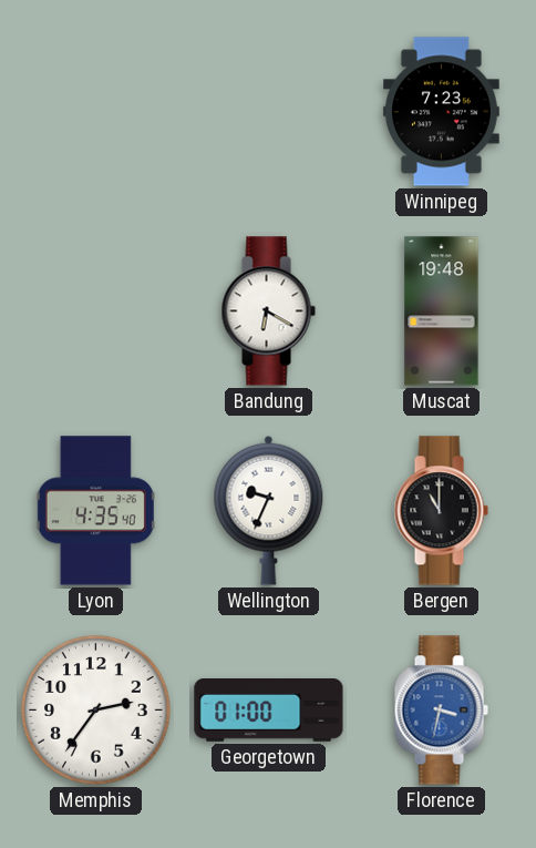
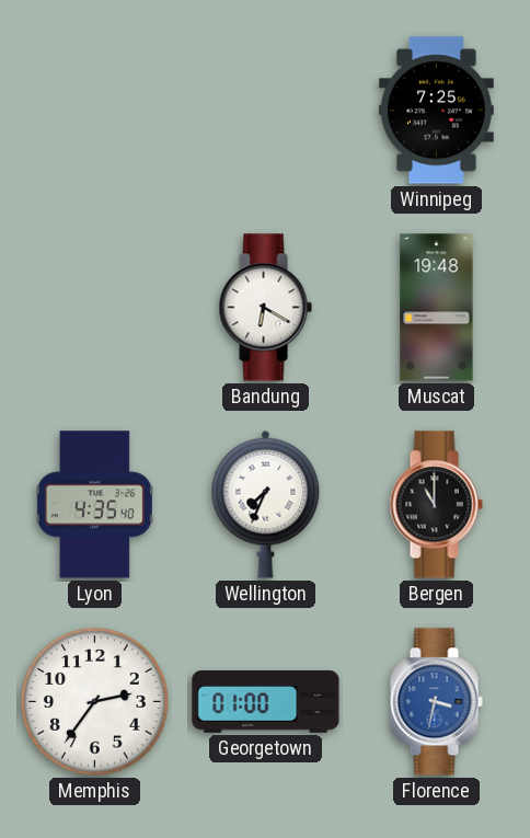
Winnipeg: 7:23 -> 7:25 (436, 111)
Wellington: 9:34 -> 7:34 (266, 504)
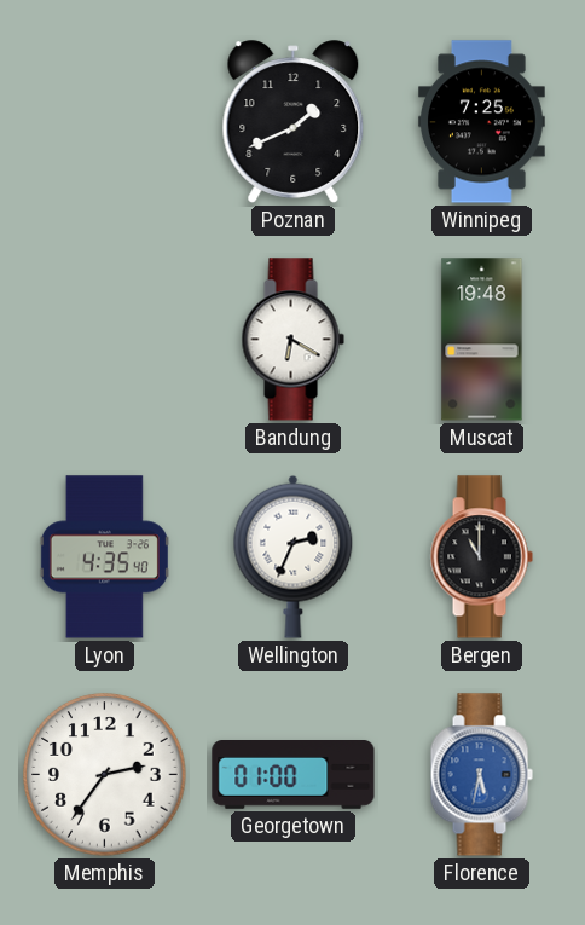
Poznan: none -> 1:41 (294, 122)
Wellington: 7:34 -> 2:34 (294, 556)
Florence: 3:32 -> 5:32 (481, 775)
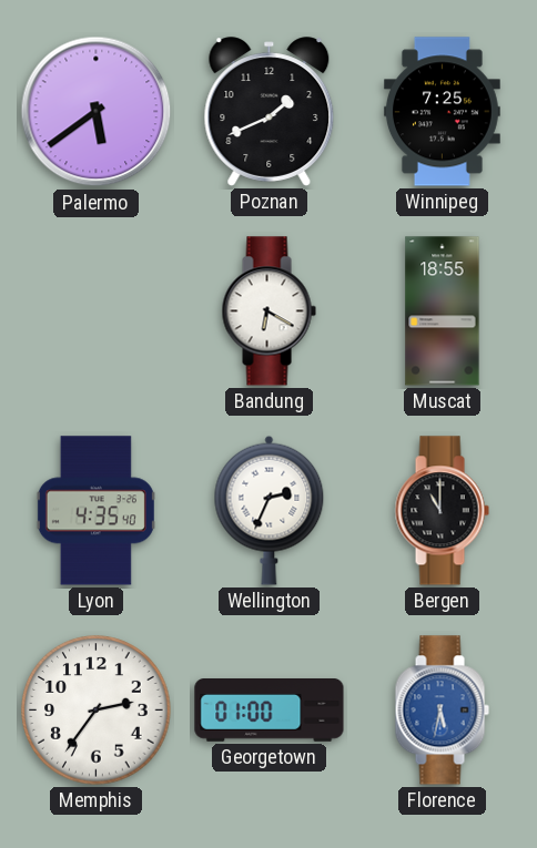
Palermo: none -> 5:39 (97, 112)
Muscat: 19:48 -> 18:55 (443, 311)
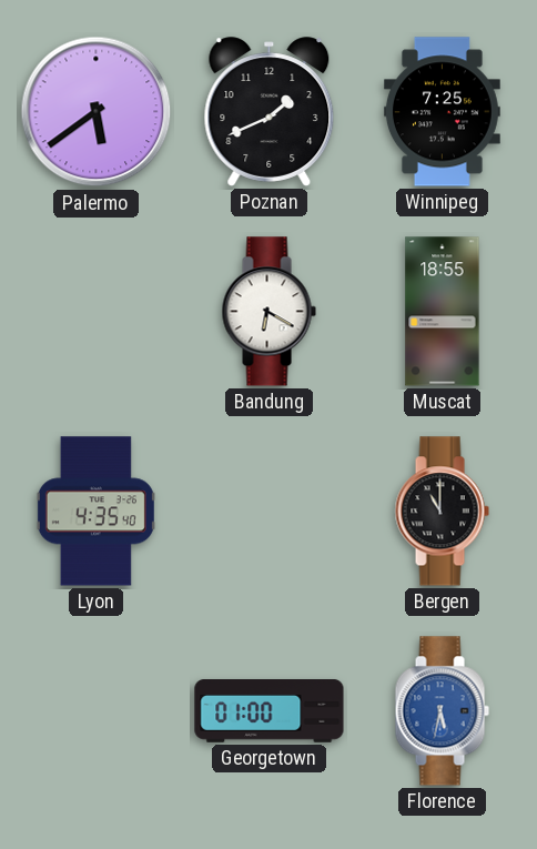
Wellington: 2:34 -> none (270, 510)
Memphis: 2:36 -> none (97, 711)
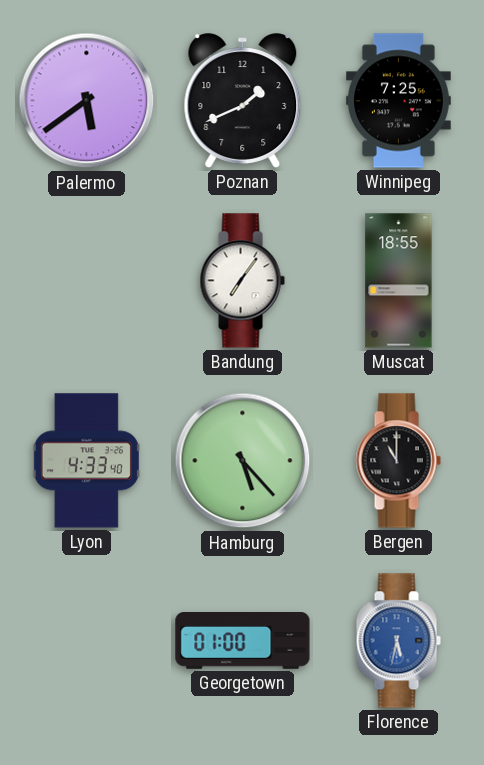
Bandung: 6:20 -> 7:06 (242, 281)
Lyon: 4:35 -> 4:33 (86, 461)
Hamburg: none -> 5:23 (243, 461)
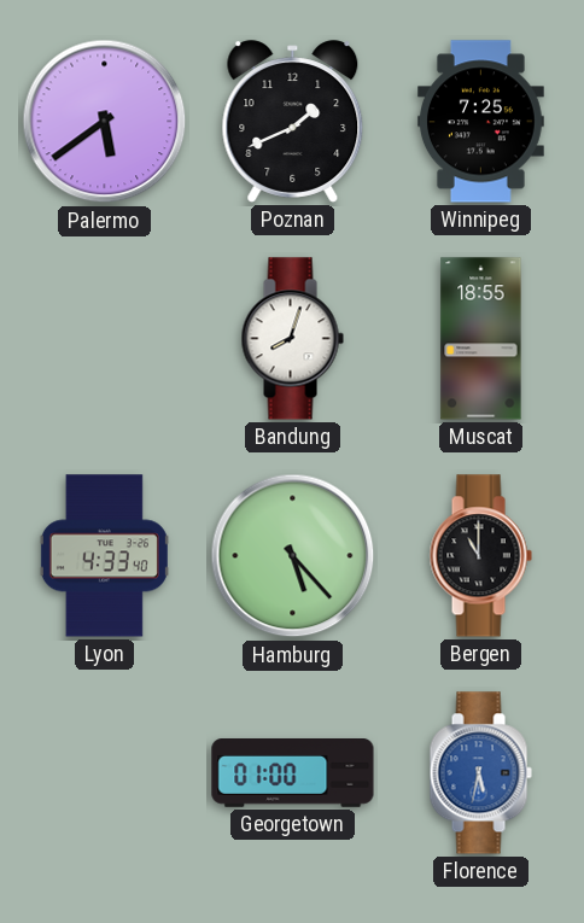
Bandung: 7:06 -> 8:03 (292, 339)
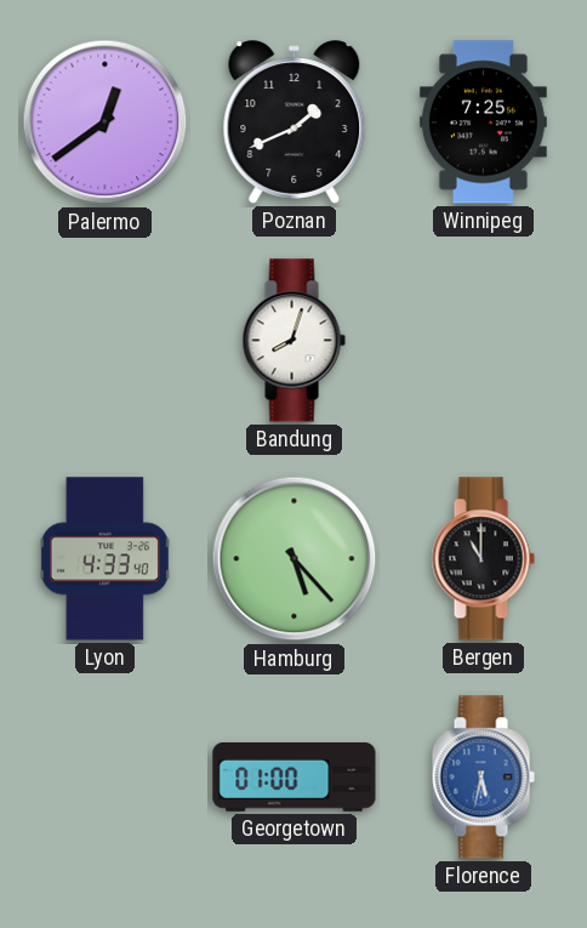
Palermo: 5:39 -> 12:39 (106, 123)
Muscat: 18:55 -> none (481, 339)
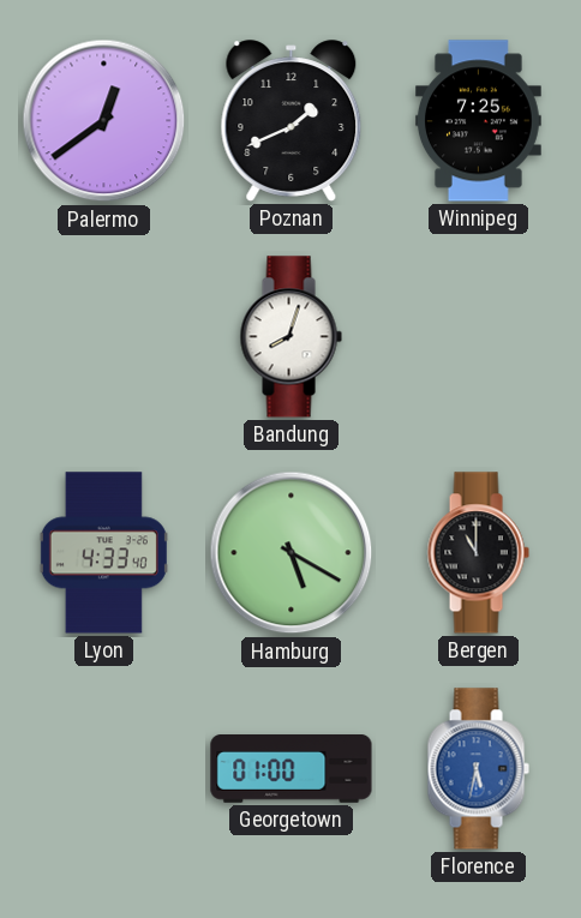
Hamburg: 5:23 -> 5:20 (292, 553)
